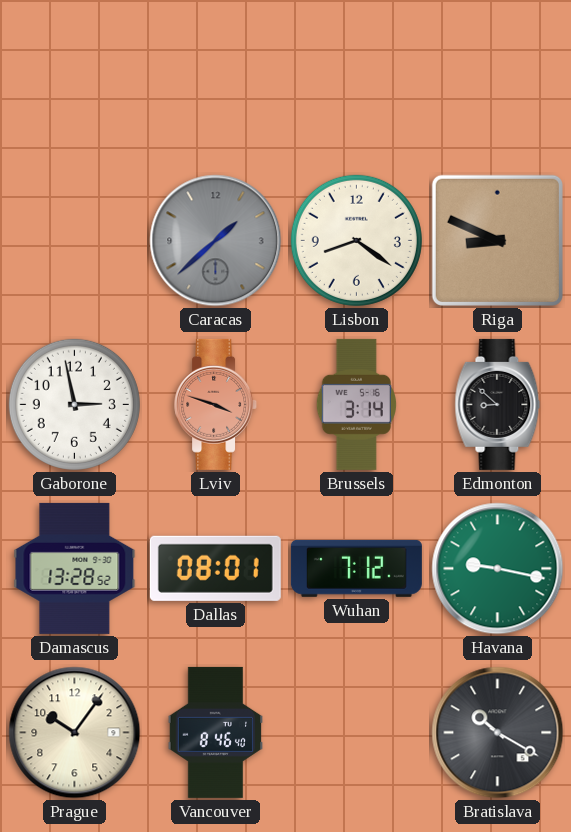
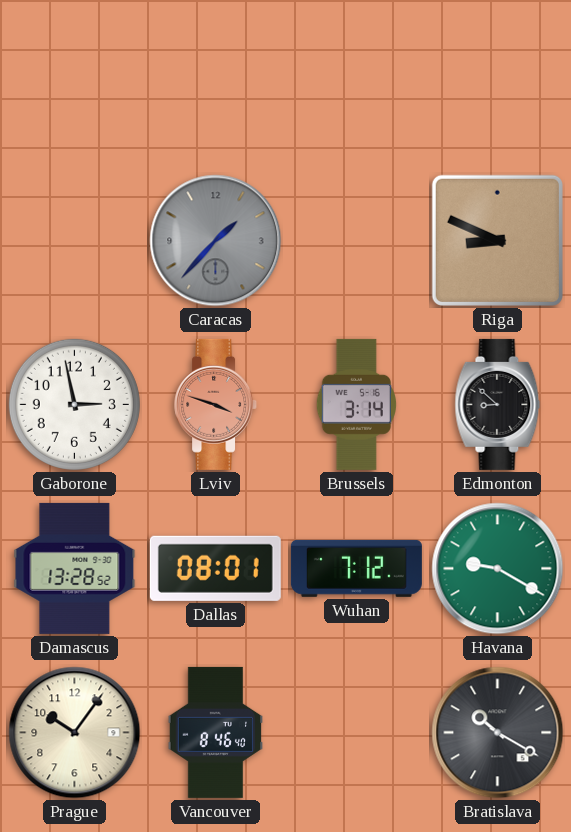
Caracas: 1:38 -> 1:37 (216, 241)
Lisbon: 8:21 -> none (356, 240)
Havana: 9:17 -> 9:20 (498, 569)
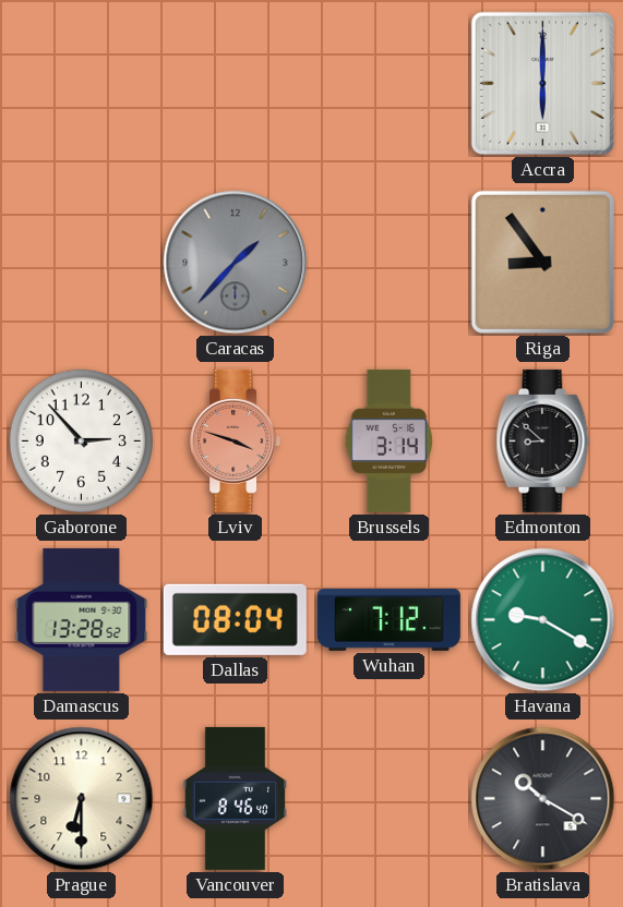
Accra: none -> 6:00 (542, 83)
Riga: 8:49 -> 8:54 (542, 262)
Gaborone: 2:58 -> 2:53 (81, 440)
Dallas: 08:01 -> 08:04 (235, 619)
Prague: 10:06 -> 6:30 (82, 799)
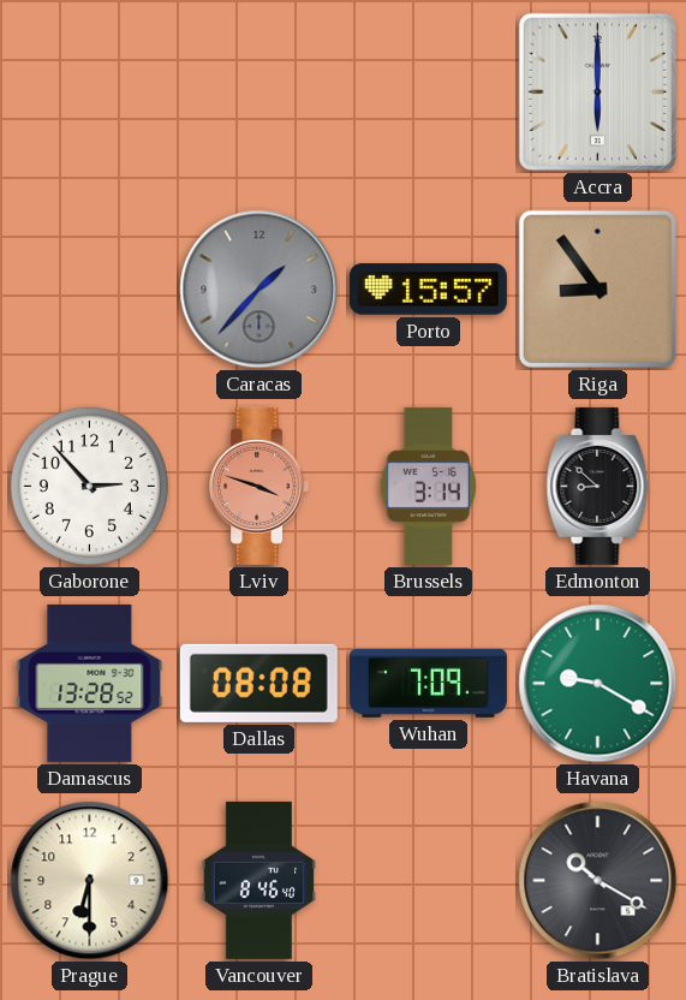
Porto: none -> 15:57 (428, 290)
Dallas: 08:04 -> 08:08 (258, 683)
Wuhan: 7:12 -> 7:09 (428, 683)
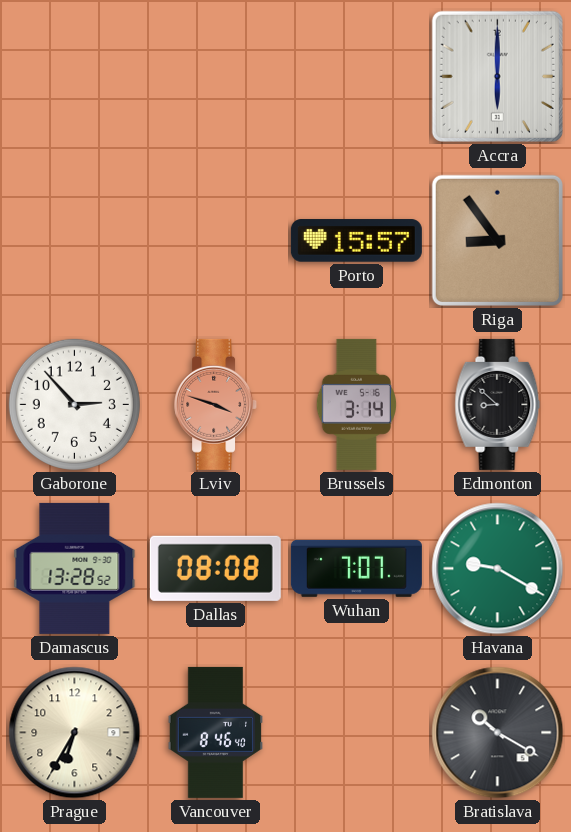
Caracas: 1:37 -> none (260, 290)
Wuhan: 7:09 -> 7:07 (356, 568)
Prague: 6:30 -> 6:35 (75, 733)
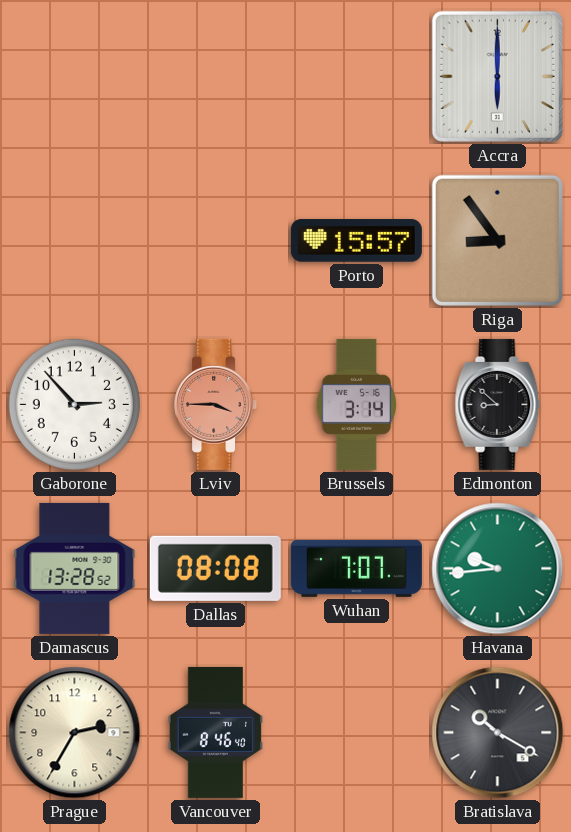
Lviv: 3:48 -> 3:45 (216, 404)
Havana: 9:20 -> 9:44 (498, 569)
Prague: 6:35 -> 2:35 (75, 733)
